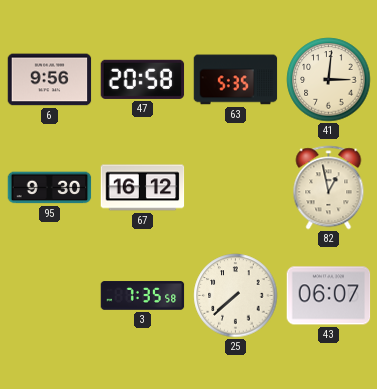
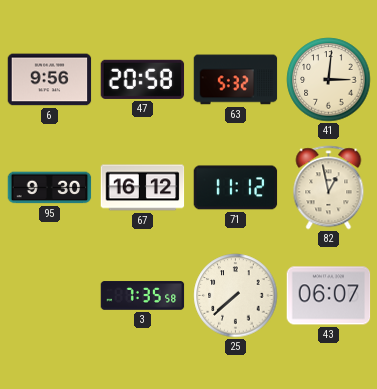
63: 5:35 -> 5:32 (236, 80)
71: none -> 11:12 (236, 188)
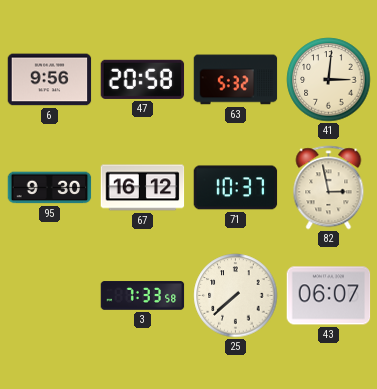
71: 11:12 -> 10:37 (236, 188)
82: 12:58 -> 2:58 (329, 188)
3: 7:35 -> 7:33 (143, 296)
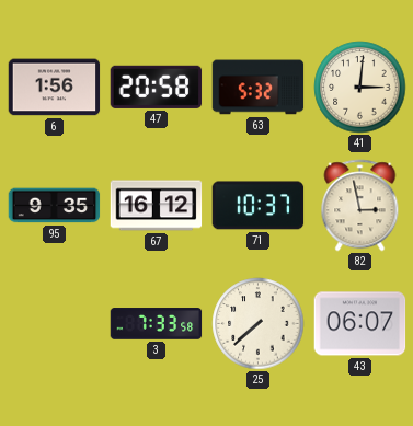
6: 9:56 -> 1:56 (55, 88)
95: 9:30 -> 9:35 (55, 206)
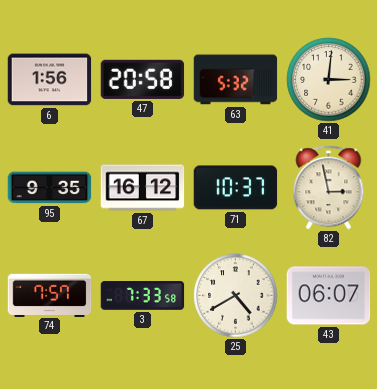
74: none -> 7:57 (50, 295)
25: 7:38 -> 4:40 (236, 296)
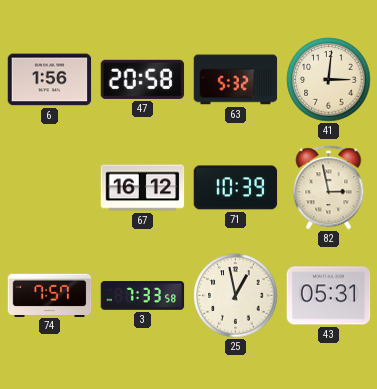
95: 9:35 -> none (50, 188)
71: 10:37 -> 10:39 (236, 188)
25: 4:40 -> 12:58 (236, 296)
43: 06:07 -> 05:31 (329, 296)
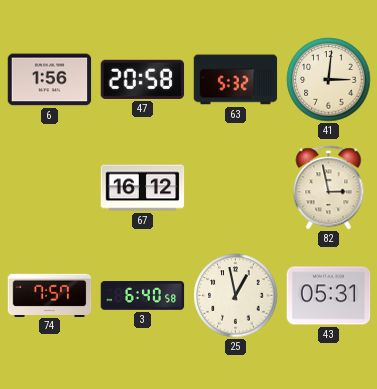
71: 10:39 -> none (236, 188)
3: 7:33 -> 6:40 (143, 296)
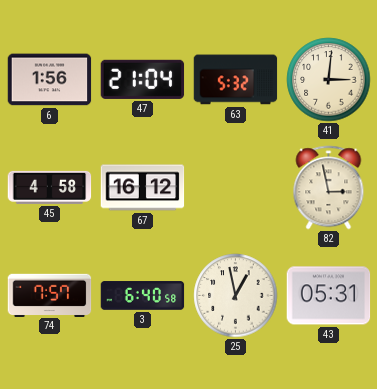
47: 20:58 -> 21:04 (143, 79)
45: none -> 4:58 (50, 187)
